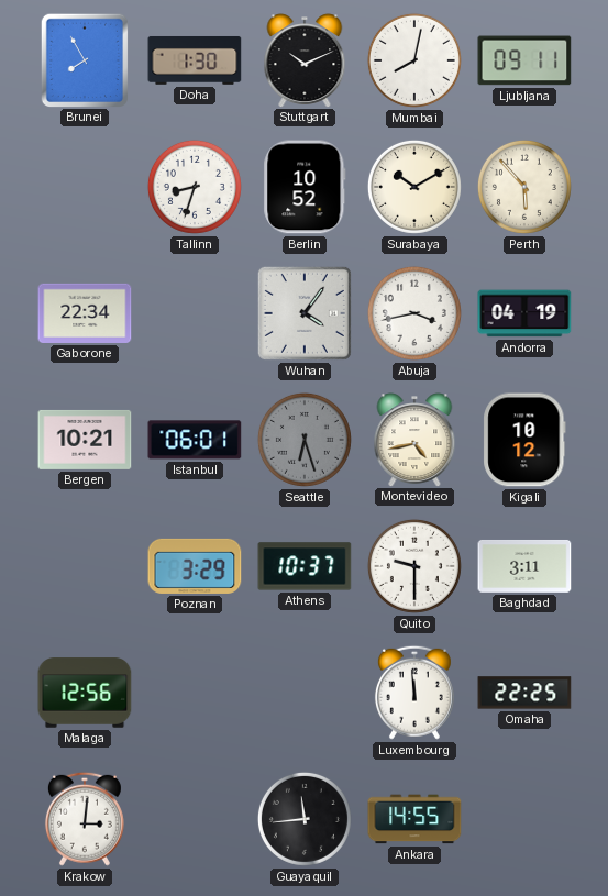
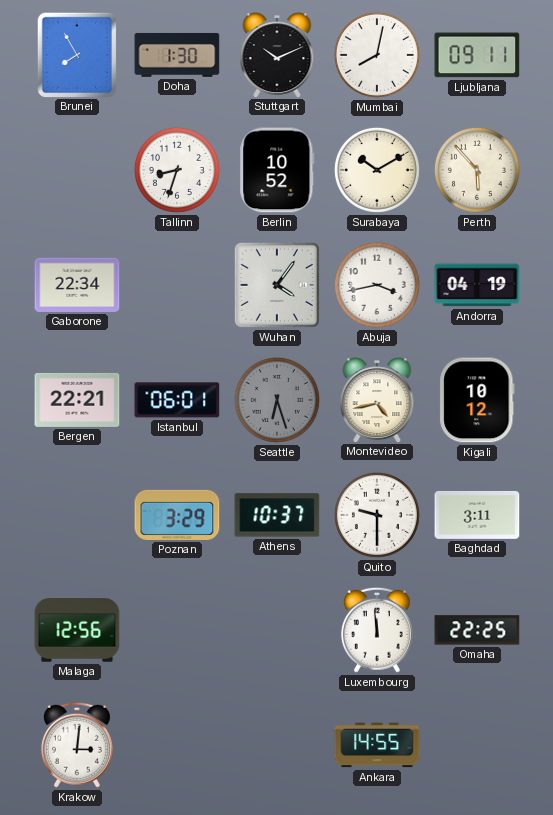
Bergen: 10:21 -> 22:21 (77, 400)
Guayaquil: 11:44 -> none (305, 819)
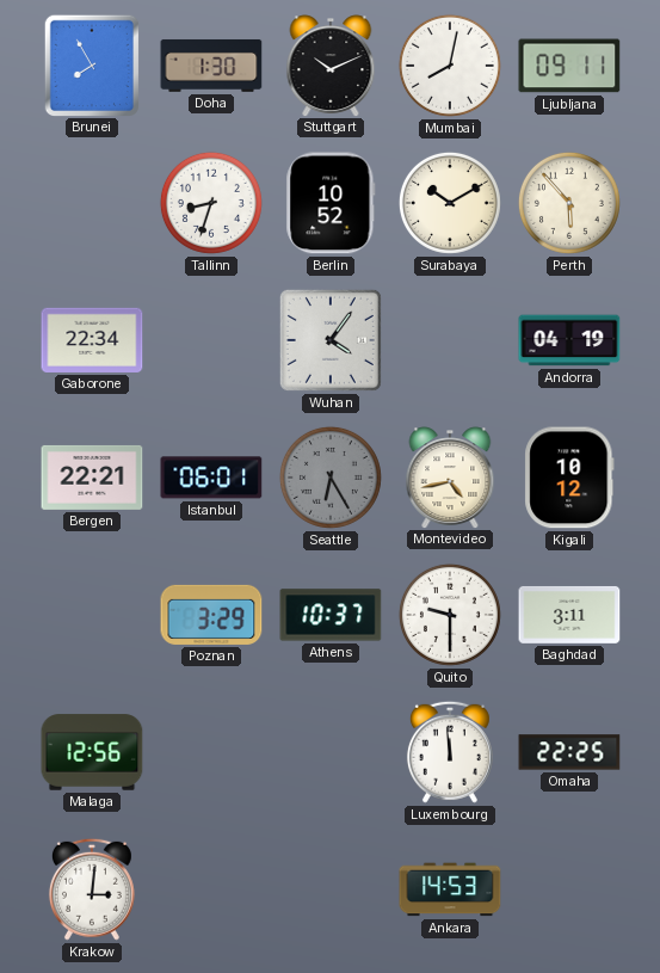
Abuja: 3:43 -> none (377, 285)
Seattle: 6:27 -> 6:25 (331, 478)
Ankara: 14:55 -> 14:53 (450, 889)
